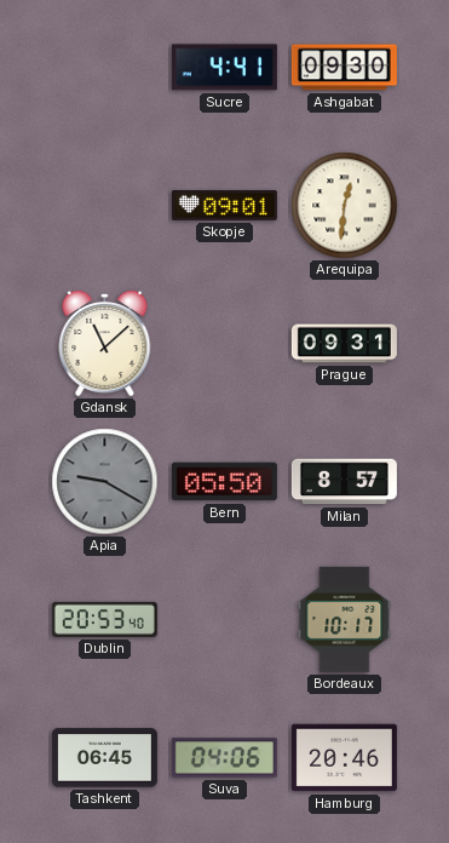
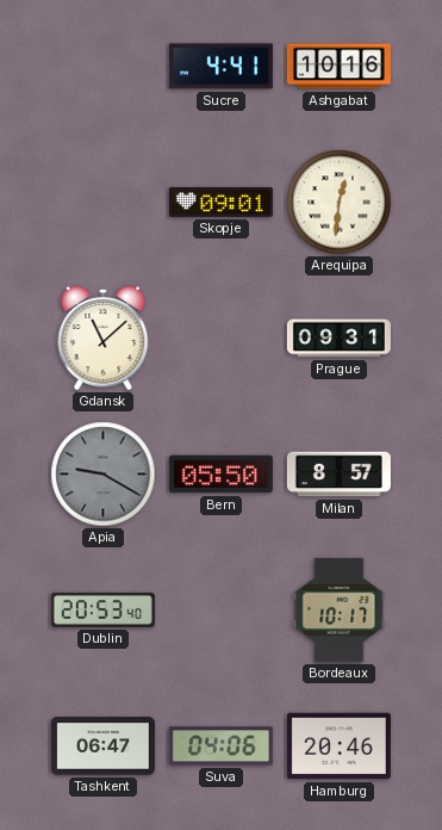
Ashgabat: 09:30 -> 10:16 (338, 67)
Tashkent: 06:45 -> 06:47 (102, 747)
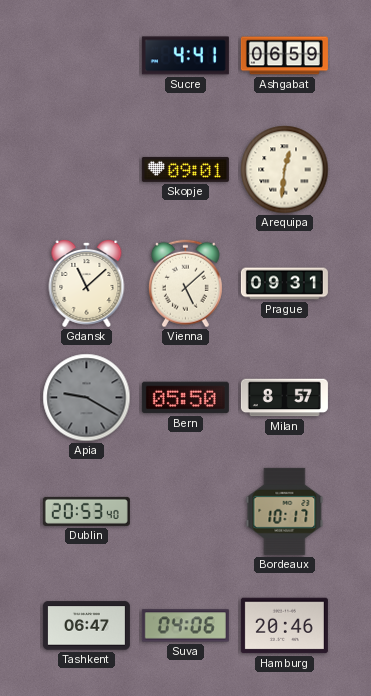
Ashgabat: 10:16 -> 06:59 (284, 56)
Vienna: none -> 5:08 (185, 284)
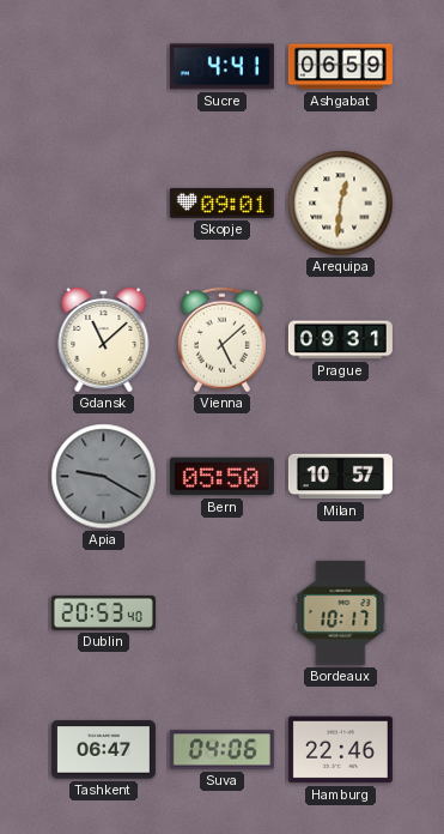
Milan: 8:57 -> 10:57 (340, 477)
Hamburg: 20:46 -> 22:46 (340, 750)
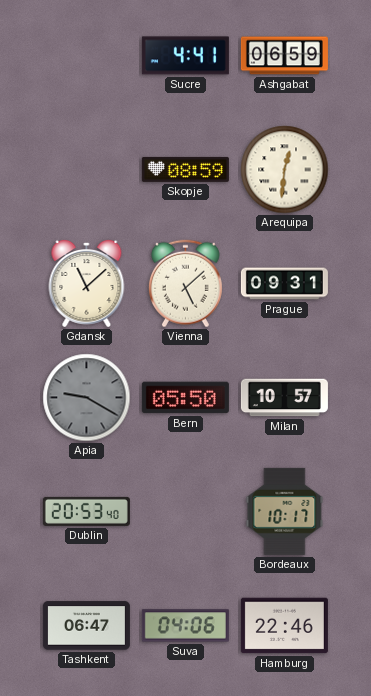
Skopje: 09:01 -> 08:59 (185, 169)
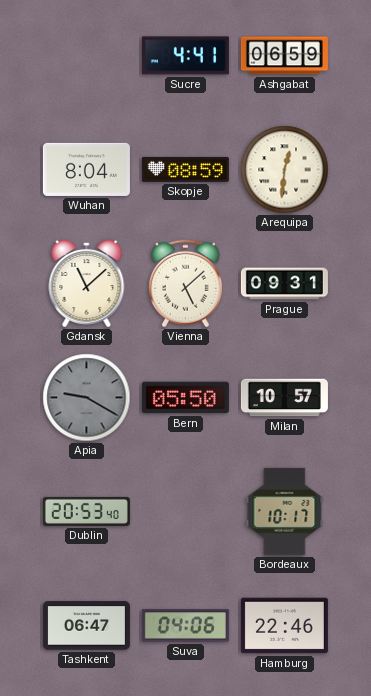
Wuhan: none -> 8:04 (86, 169)
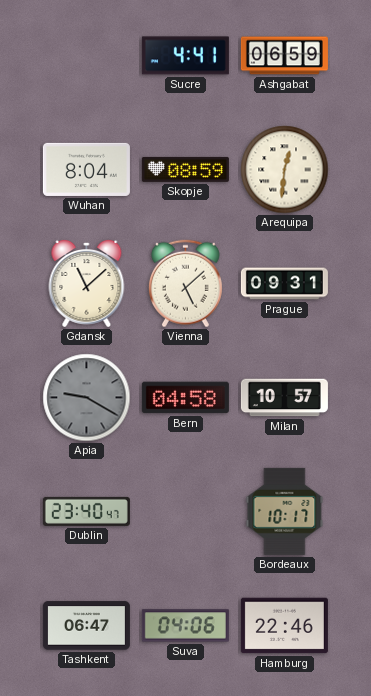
Bern: 05:50 -> 04:58 (185, 398)
Dublin: 20:53 -> 23:40 (86, 511)
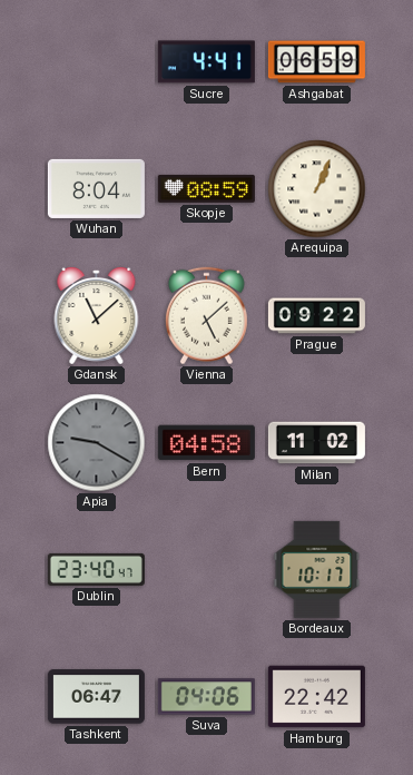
Arequipa: 12:31 -> 1:04 (317, 189)
Prague: 09:31 -> 09:22 (316, 316)
Milan: 10:57 -> 11:02 (316, 443)
Hamburg: 22:46 -> 22:42 (316, 697)
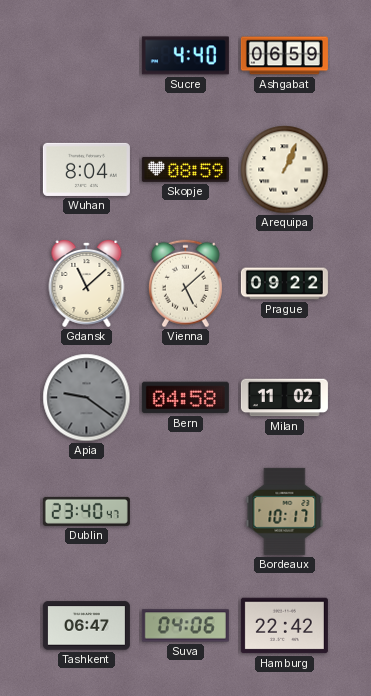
Sucre: 4:41 -> 4:40 (185, 56)
Apia: 9:20 -> 9:21 (87, 398)
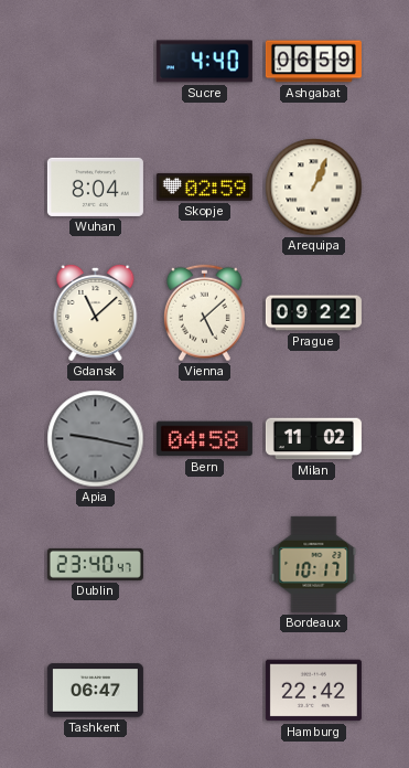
Skopje: 08:59 -> 02:59 (204, 186)
Apia: 9:21 -> 9:17 (96, 439)
Suva: 04:06 -> none (185, 626)
